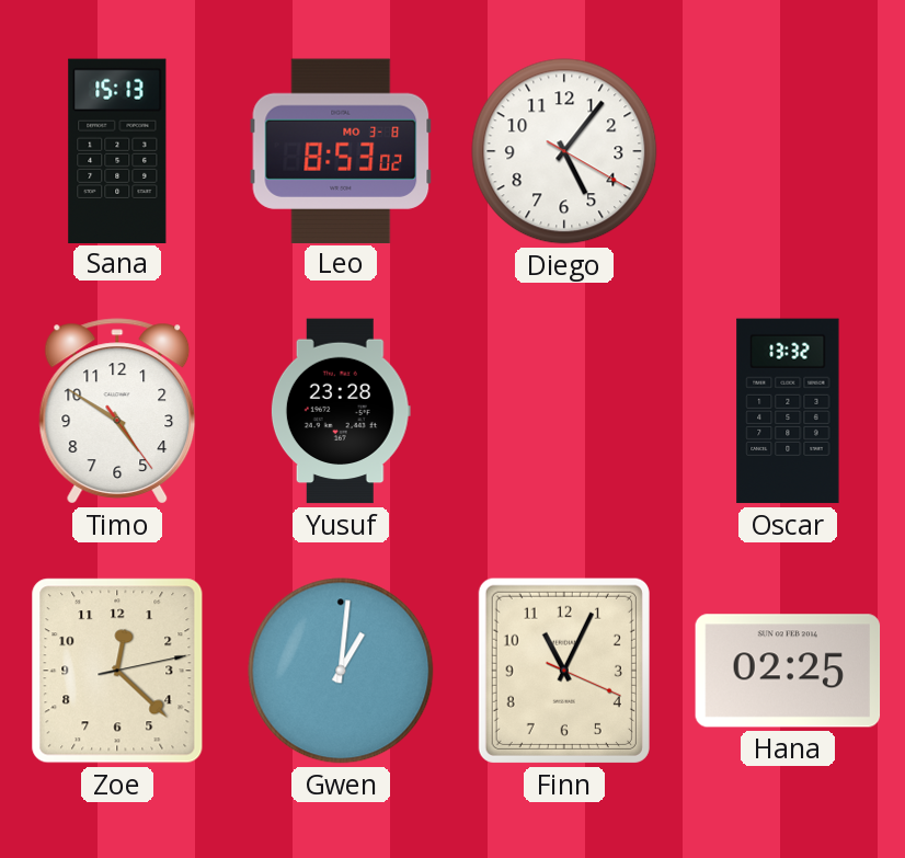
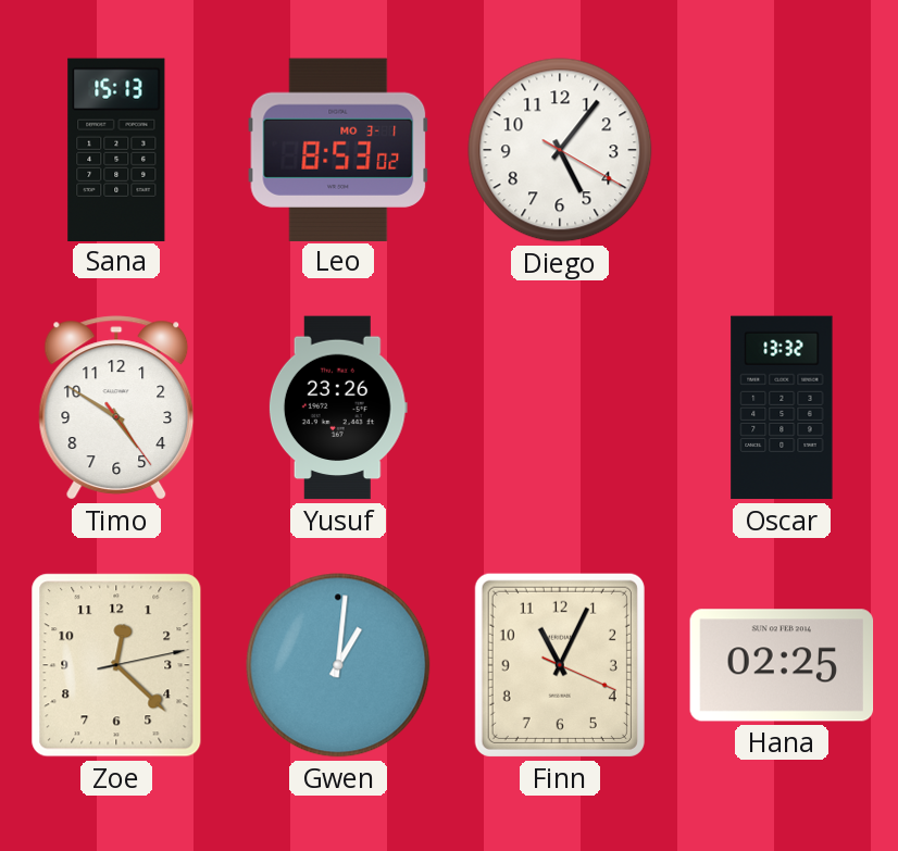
Leo date: MO 3-8 -> MO 3-1 (338, 149)
Yusuf: 23:28 -> 23:26 (338, 408)
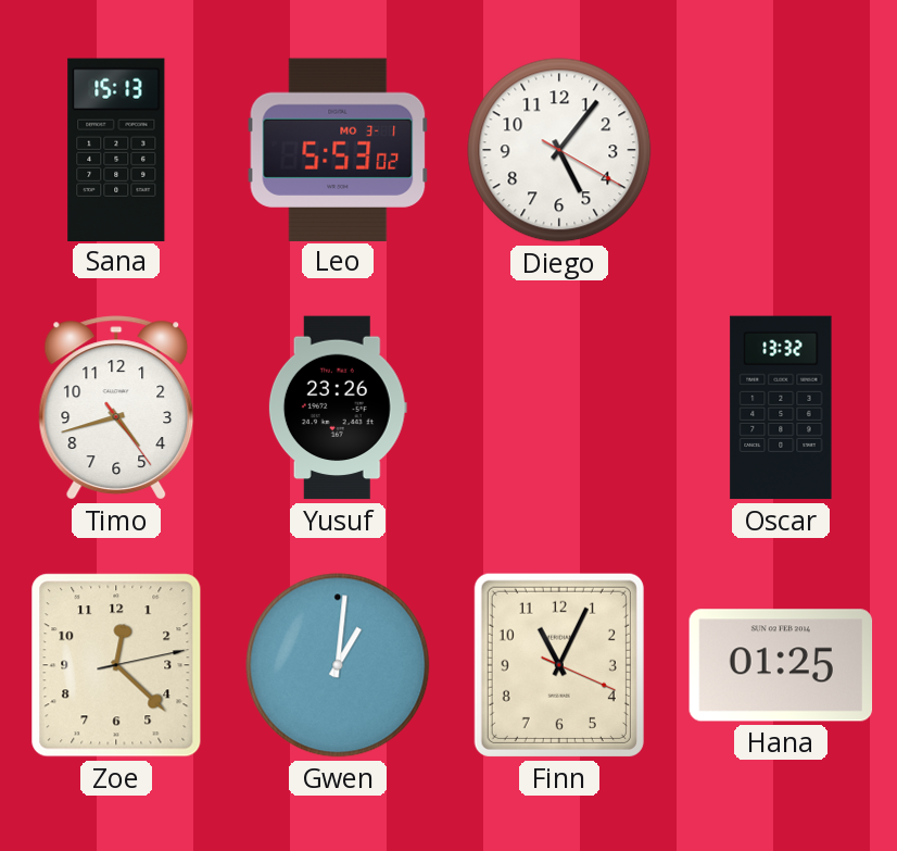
Leo: 8:53 -> 5:53 (338, 149)
Timo: 4:50 -> 4:42 (116, 408)
Hana: 02:25 -> 01:25 (781, 665)
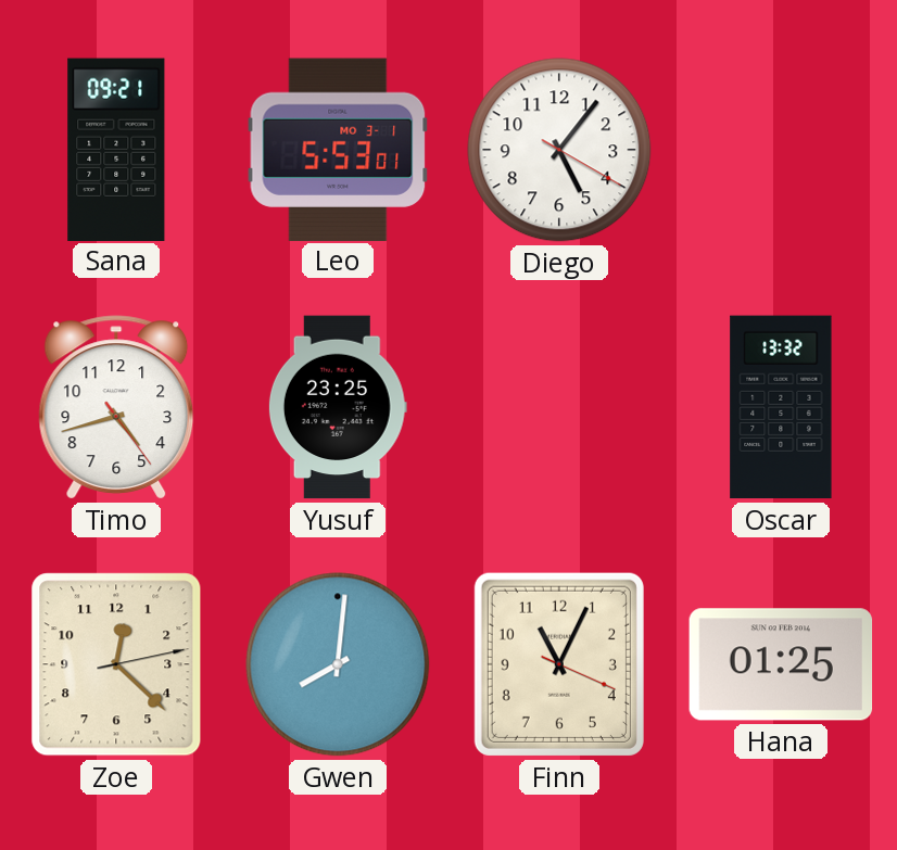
Sana: 15:13 -> 09:21 (116, 149)
Leo: 5:53:02 -> 5:53:01 (338, 149)
Yusuf: 23:26 -> 23:25 (338, 407)
Gwen: 1:01 -> 8:01 (338, 664)
